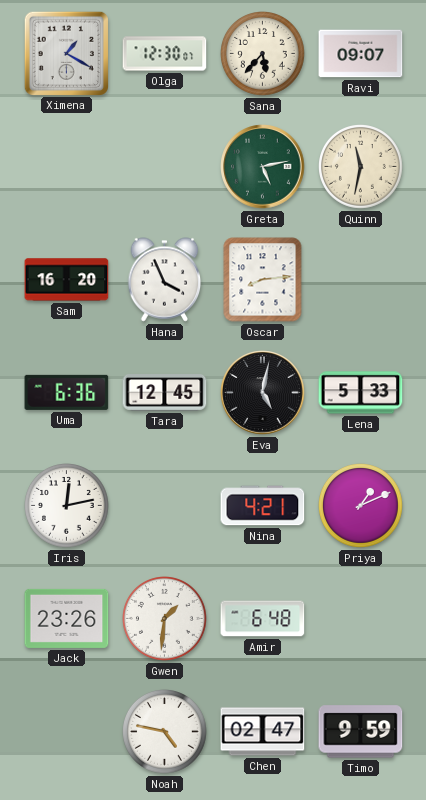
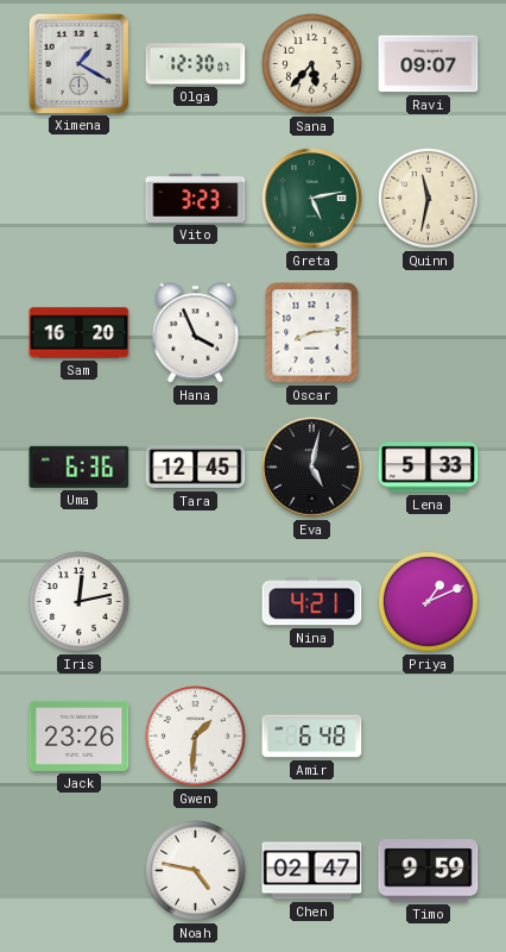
Vito: none -> 3:23 (196, 198)
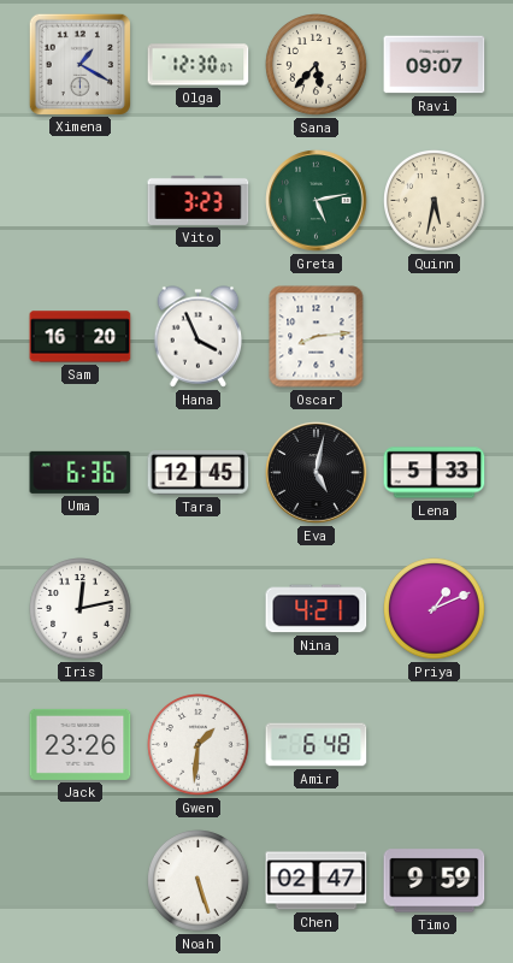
Quinn: 11:32 -> 5:32 (435, 201)
Noah: 4:47 -> 5:27 (199, 881)
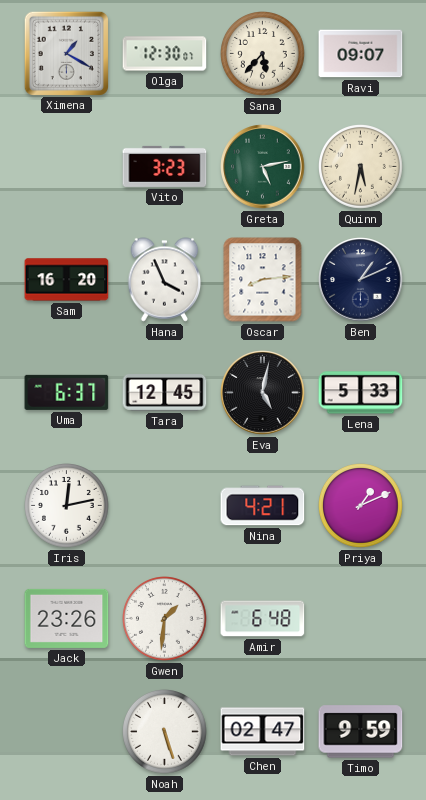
Ben: none -> 1:11 (361, 280)
Uma: 6:36 -> 6:37 (67, 392)
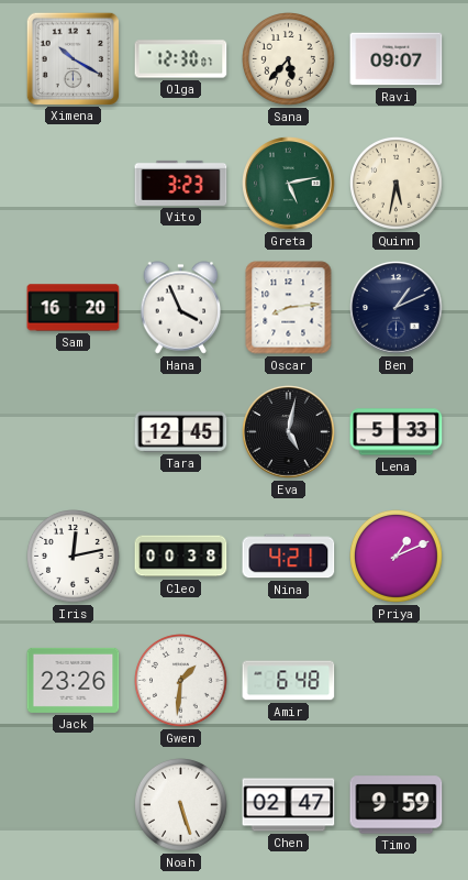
Ximena: 1:20 -> 10:20 (73, 58)
Uma: 6:37 -> none (67, 392)
Cleo: none -> 00:38 (181, 557)
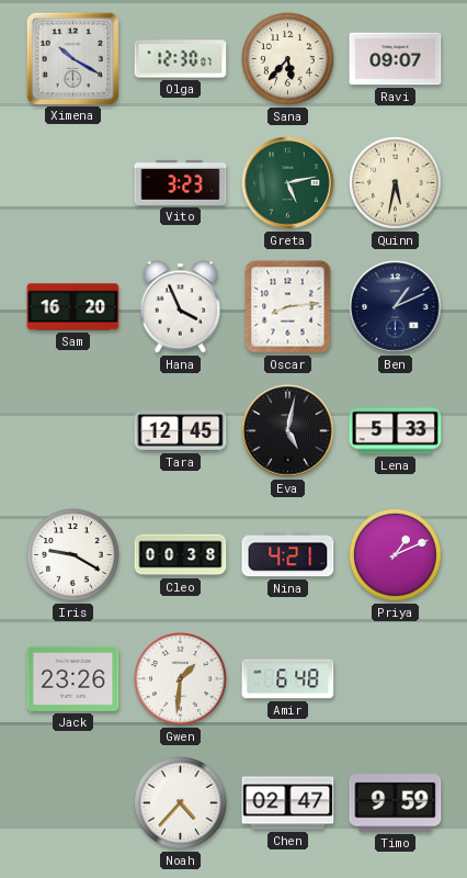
Iris: 12:13 -> 9:20 (73, 555)
Noah: 5:27 -> 4:37 (181, 803)
